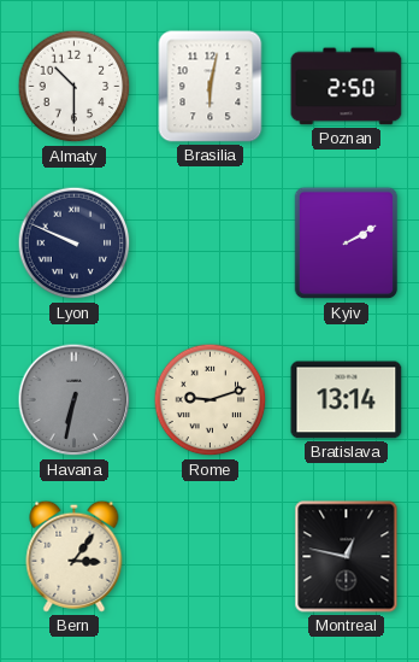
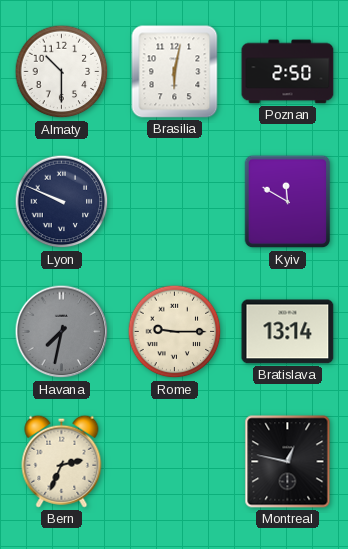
Kyiv: 2:10 -> 11:50 (288, 202)
Havana: 6:32 -> 7:32 (62, 332)
Rome: 9:12 -> 9:15 (175, 332)
Bern: 3:06 -> 2:34 (62, 461)
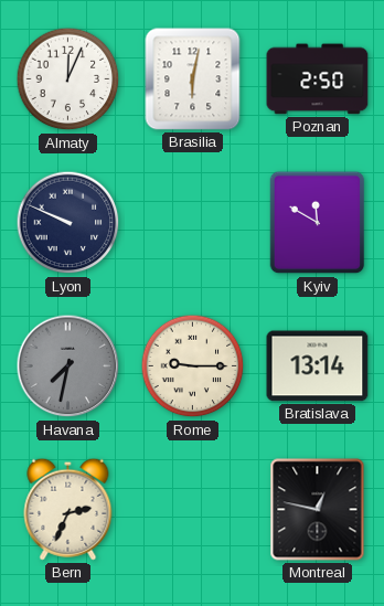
Almaty: 10:30 -> 12:04 (68, 79)
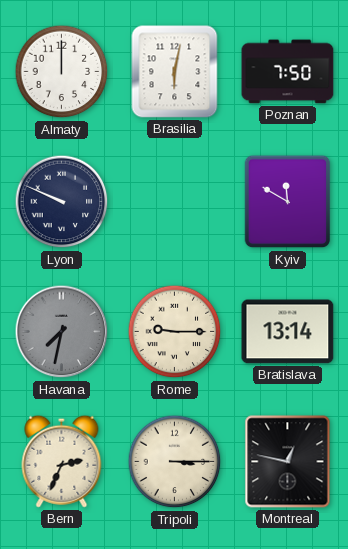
Almaty: 12:04 -> 12:00 (62, 72)
Poznan: 2:50 -> 7:50 (288, 72)
Tripoli: none -> 3:15 (175, 462)
